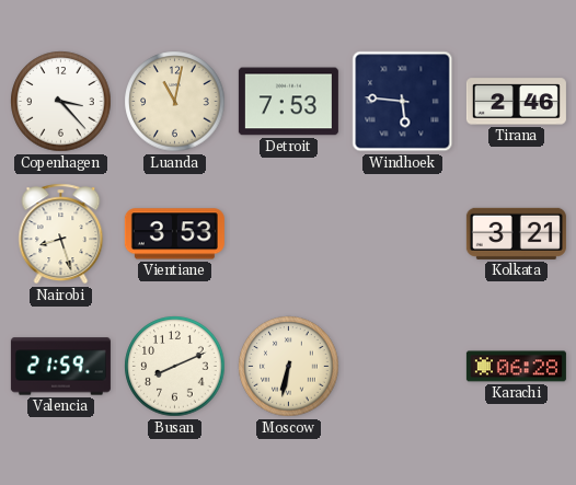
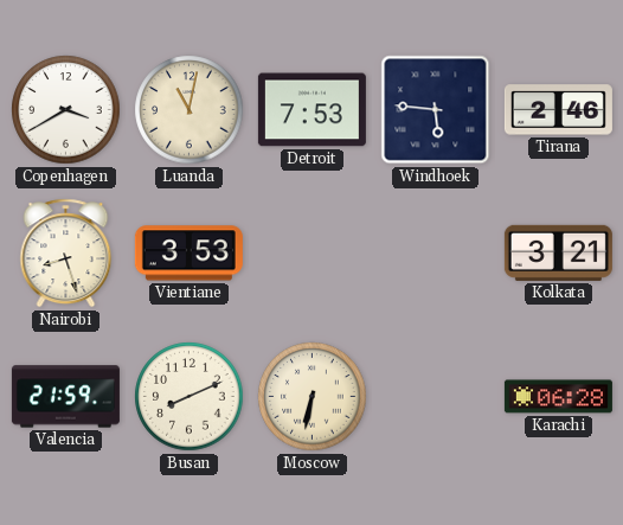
Copenhagen: 3:23 -> 3:40 (66, 110)
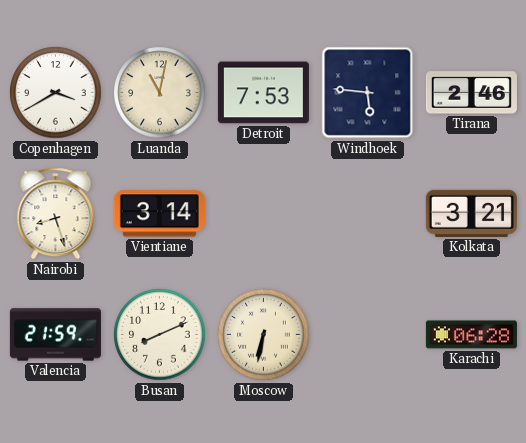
Vientiane: 3:53 -> 3:14 (159, 214)
